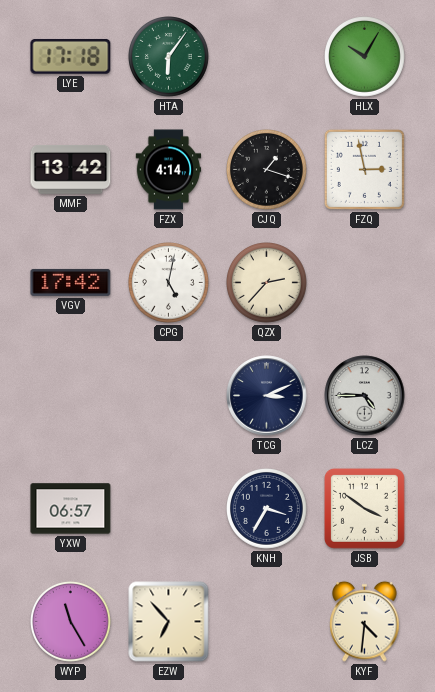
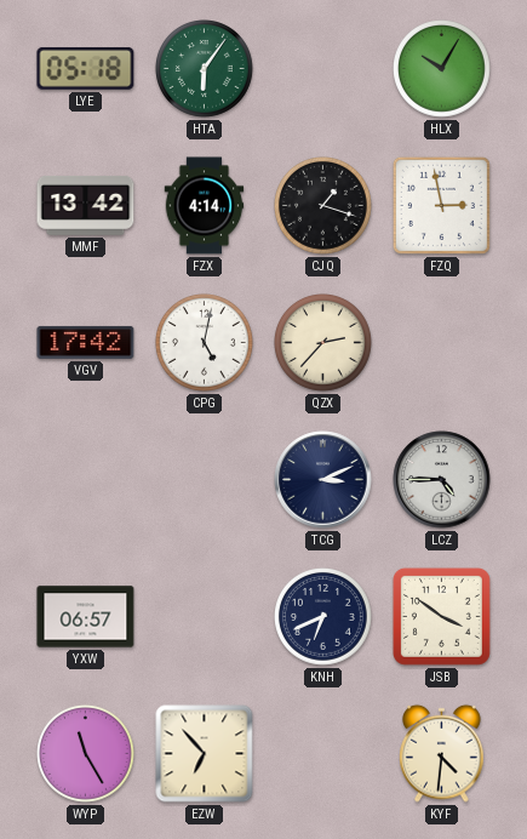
LYE: 17:18 -> 05:18 (86, 68)
KNH: 3:35 -> 6:41 (323, 617)
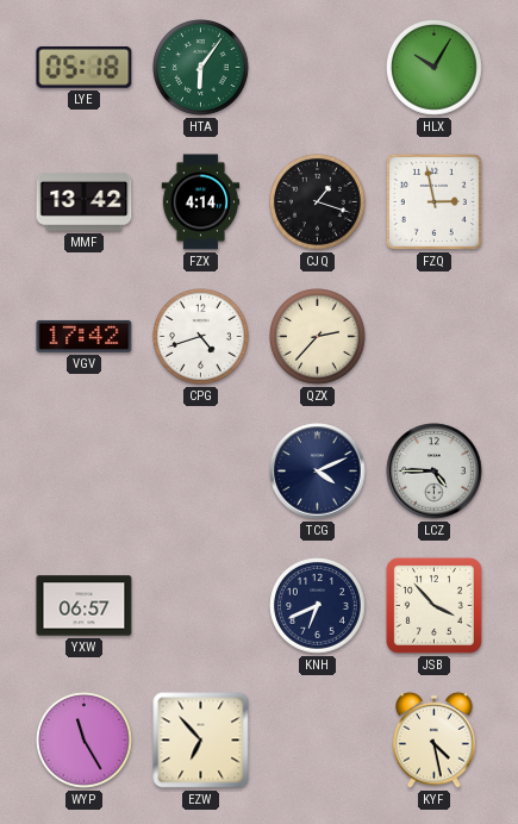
CPG: 5:02 -> 4:42 (201, 337)
TCG: 3:11 -> 4:11 (318, 472)
JSB: 3:51 -> 3:53 (433, 605)
KYF: 4:31 -> 4:28 (435, 739)
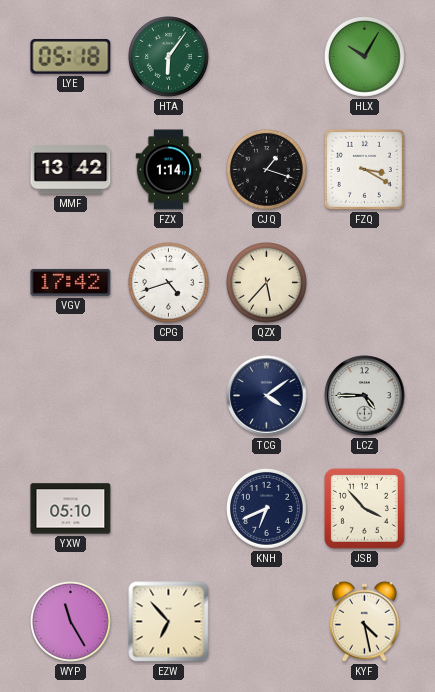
FZX: 4:14 -> 1:14 (169, 170)
FZQ: 2:58 -> 3:20 (364, 169)
QZX: 2:37 -> 5:37 (267, 283)
TCG: 4:11 -> 4:09 (267, 396)
YXW: 06:57 -> 05:10 (71, 509)
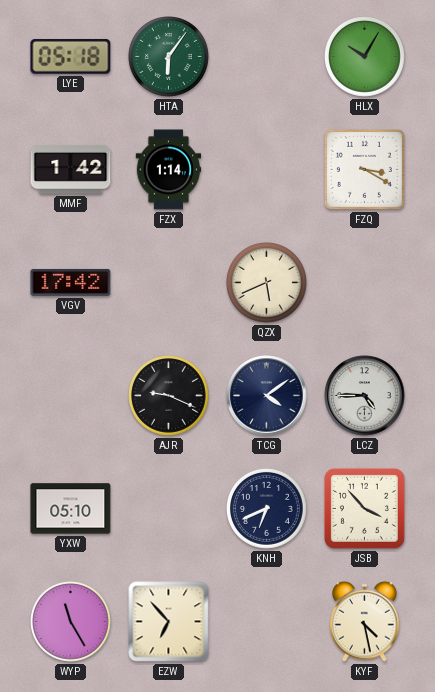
MMF: 13:42 -> 1:42 (71, 169)
CJQ: 1:18 -> none (267, 170)
CPG: 4:42 -> none (169, 283)
QZX: 5:37 -> 5:41 (267, 283)
AJR: none -> 9:19 (169, 396)
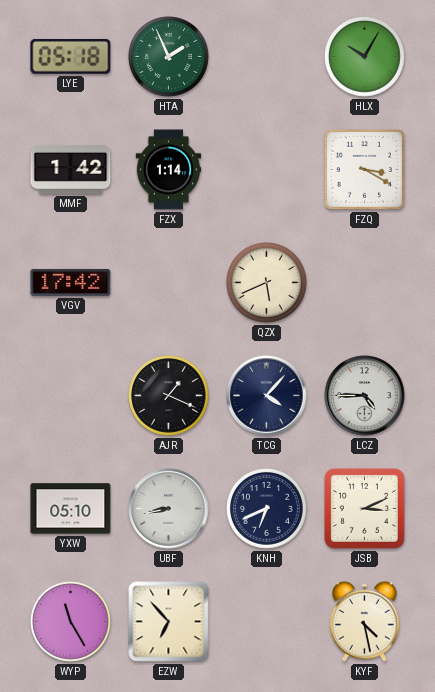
HTA: 6:06 -> 1:56 (169, 57)
AJR: 9:19 -> 1:19 (169, 396)
TCG: 4:09 -> 4:07 (267, 396)
UBF: none -> 8:43 (169, 509)
JSB: 3:53 -> 3:11 (364, 508)
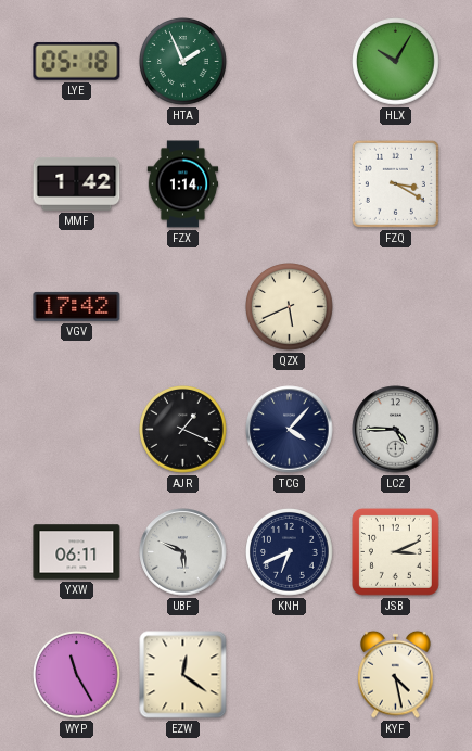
YXW: 05:10 -> 06:11 (77, 552)
UBF: 8:43 -> 5:49 (183, 552)
EZW: 6:53 -> 12:21 (183, 675)
